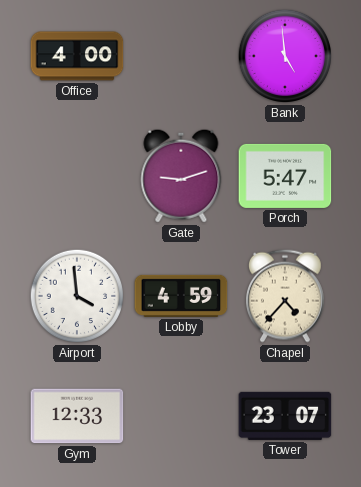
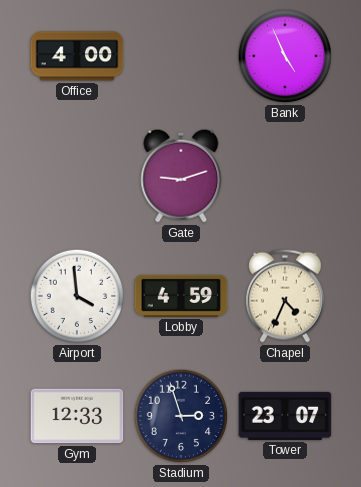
Bank: 4:59 -> 4:56 (285, 56)
Porch: 5:47 -> none (285, 176)
Chapel: 4:37 -> 4:34 (285, 296)
Stadium: none -> 2:57 (181, 416)
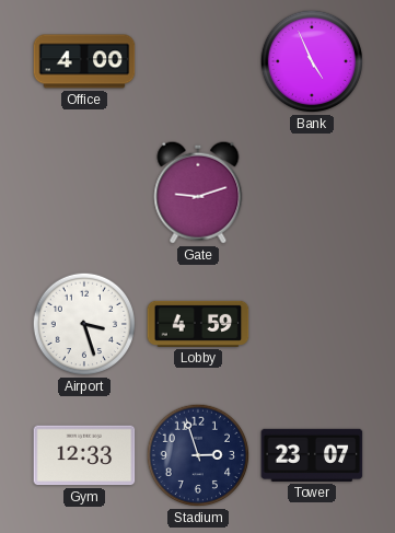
Airport: 3:59 -> 3:27 (84, 324)
Chapel: 4:34 -> none (285, 296)
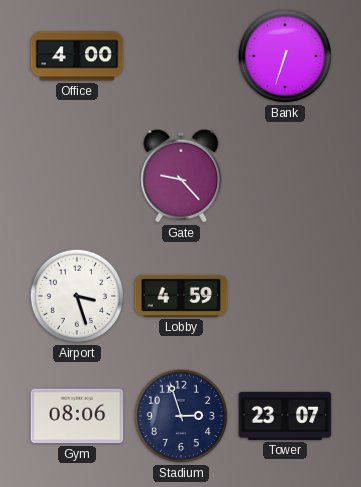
Bank: 4:56 -> 6:33 (285, 56)
Gate: 9:12 -> 9:23 (181, 176)
Gym: 12:33 -> 08:06 (77, 416)
